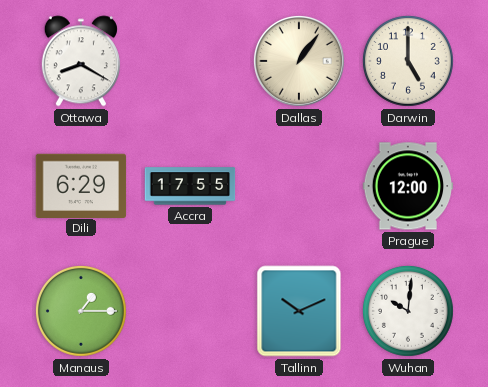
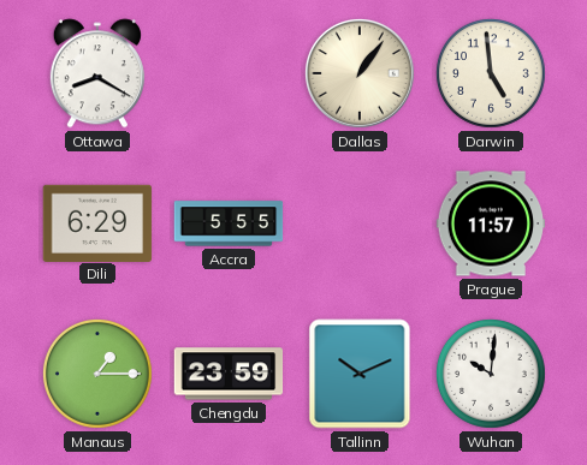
Darwin: 5:00 -> 4:59 (491, 73)
Accra: 17:55 -> 5:55 (229, 223)
Prague: 12:00 -> 11:57 (491, 223)
Chengdu: none -> 23:59 (229, 374)
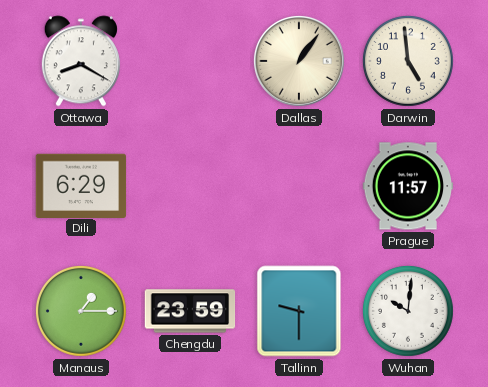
Accra: 5:55 -> none (229, 223)
Tallinn: 10:11 -> 9:30 (299, 311)
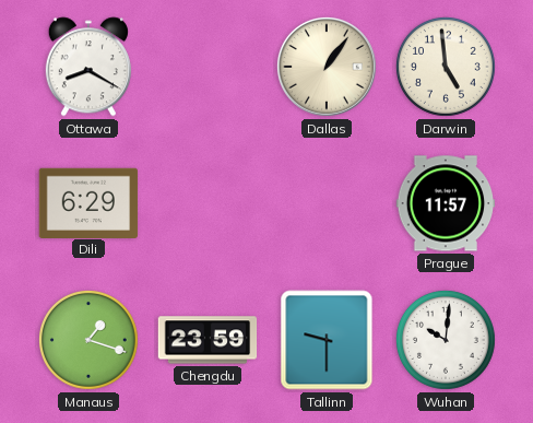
Manaus: 1:15 -> 1:18 (88, 340)
